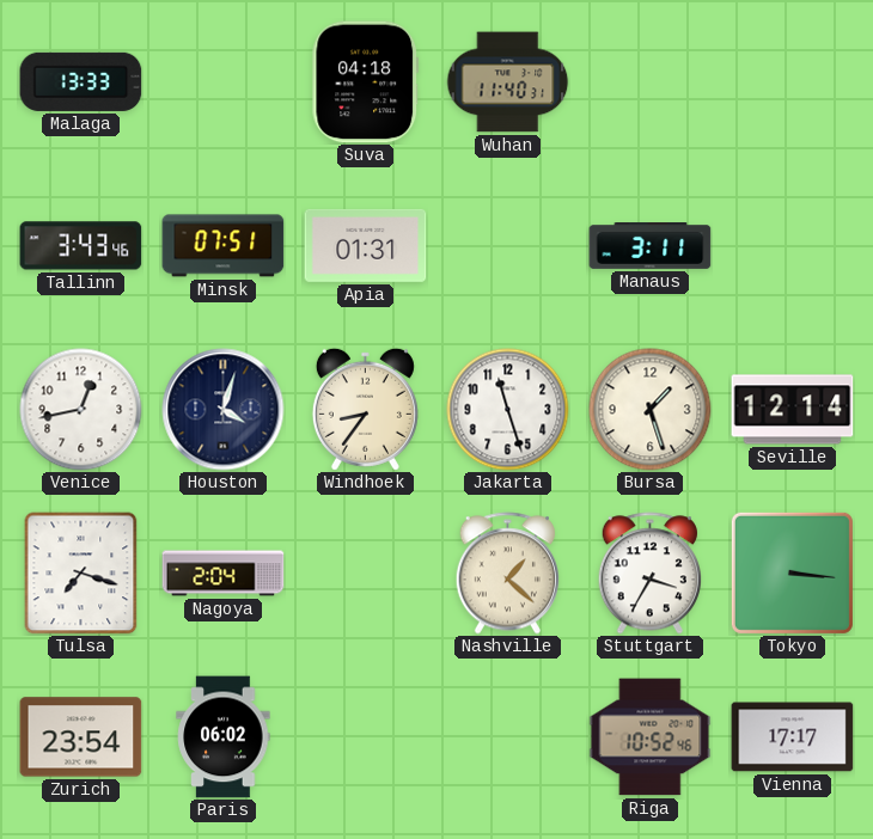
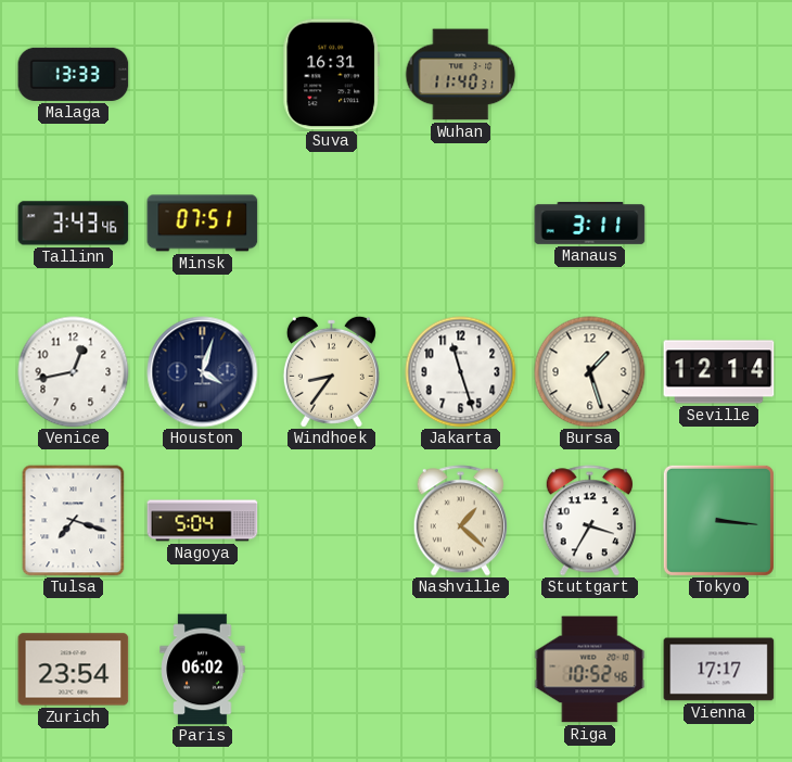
Suva: 04:18 -> 16:31 (332, 75)
Apia: 01:31 -> none (366, 245)
Nagoya: 2:04 -> 5:04 (203, 521)
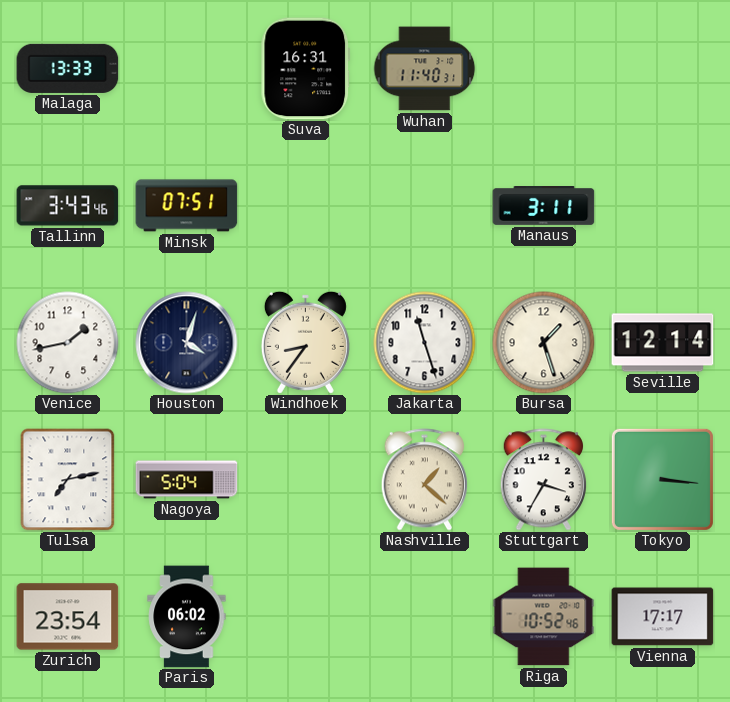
Venice: 12:43 -> 1:43 (68, 343)
Tulsa: 7:18 -> 7:13 (68, 480)
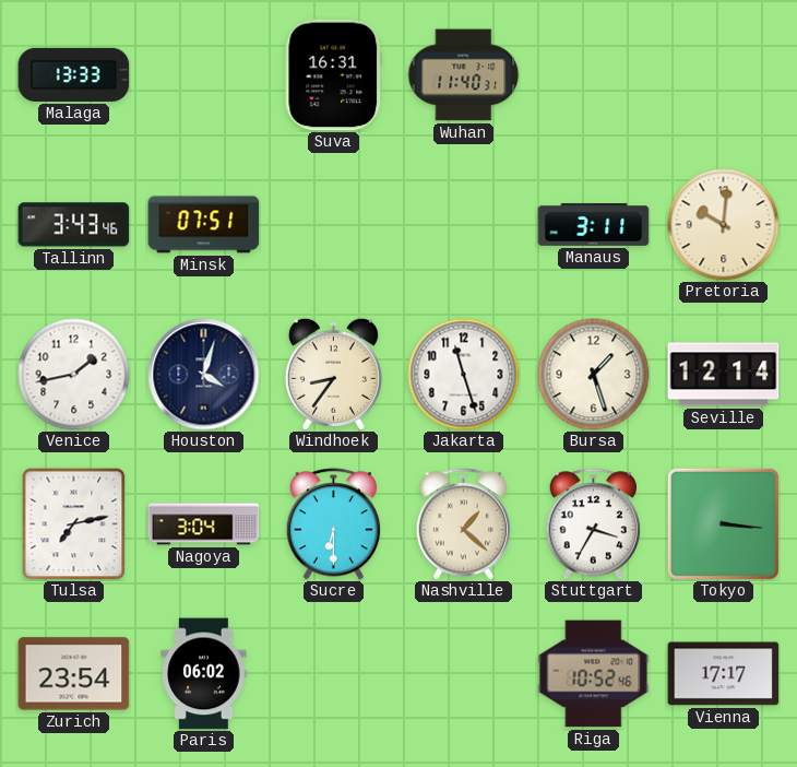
Pretoria: none -> 10:01 (724, 225)
Nagoya: 5:04 -> 3:04 (204, 524)
Sucre: none -> 6:30 (333, 524)
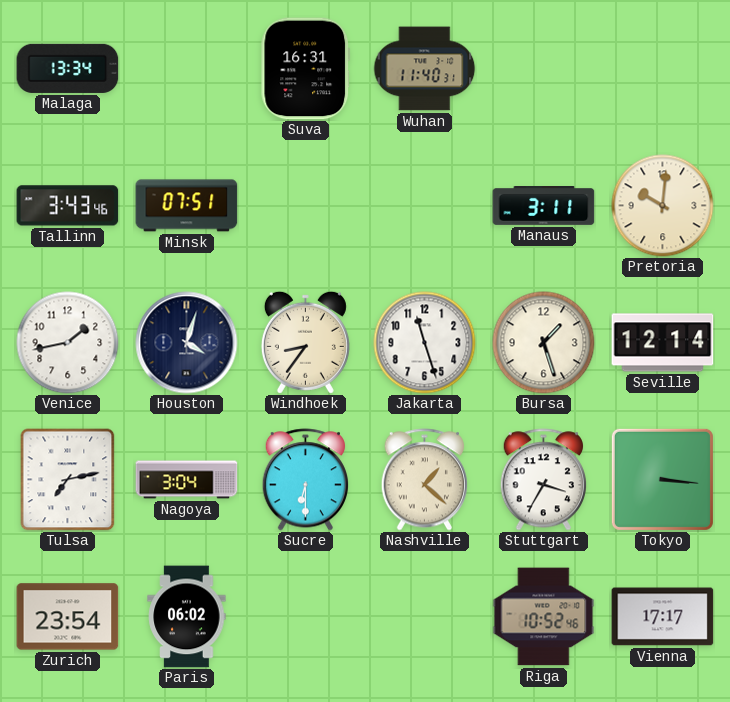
Malaga: 13:33 -> 13:34 (68, 68)
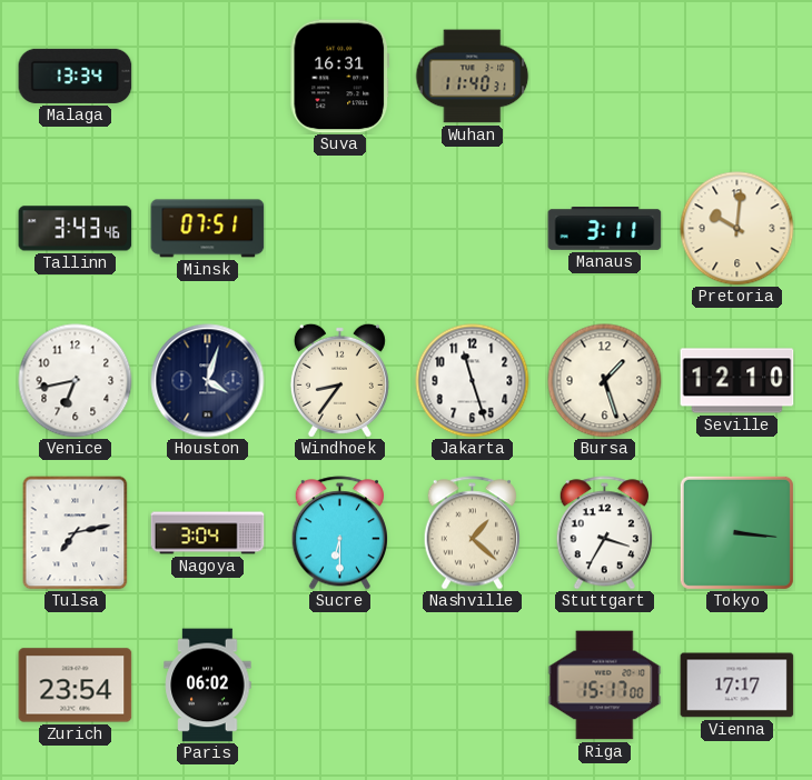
Venice: 1:43 -> 6:43 (76, 381)
Seville: 12:14 -> 12:10 (737, 381)
Riga: 10:52 -> 15:17 (605, 686)
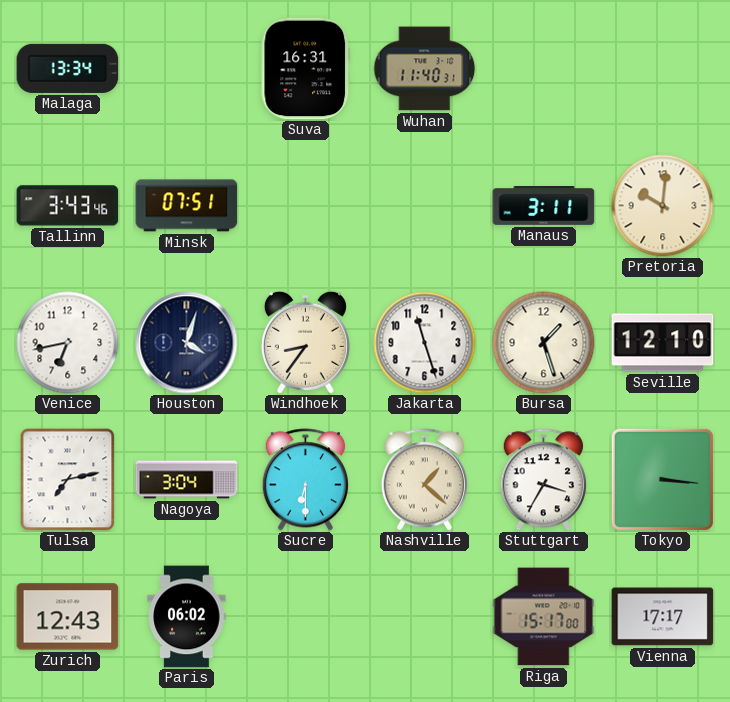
Zurich: 23:54 -> 12:43 (68, 617)
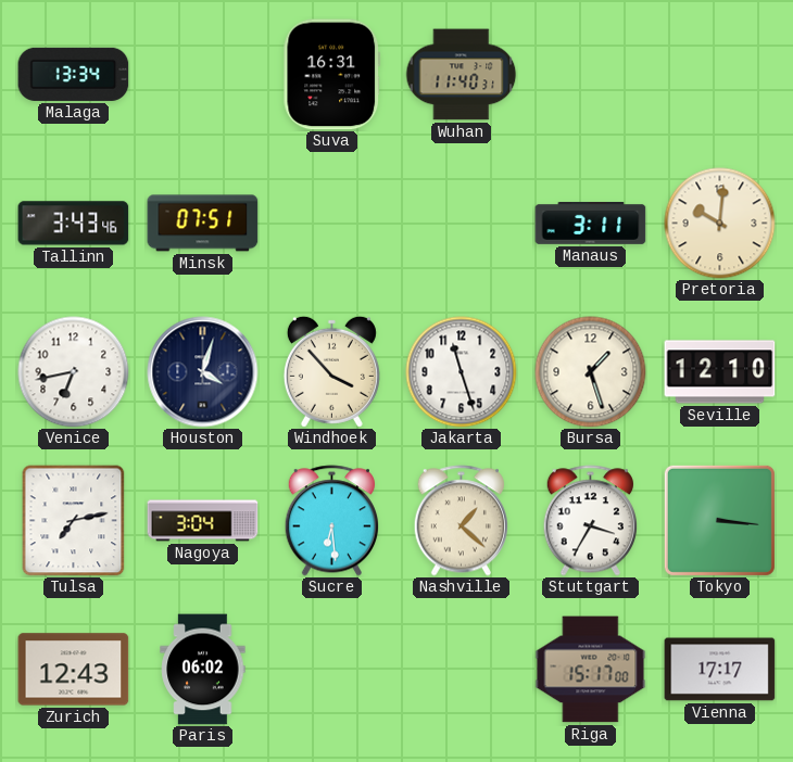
Windhoek: 8:36 -> 3:53 (331, 371)
Sucre: 6:30 -> 6:29 (331, 521)
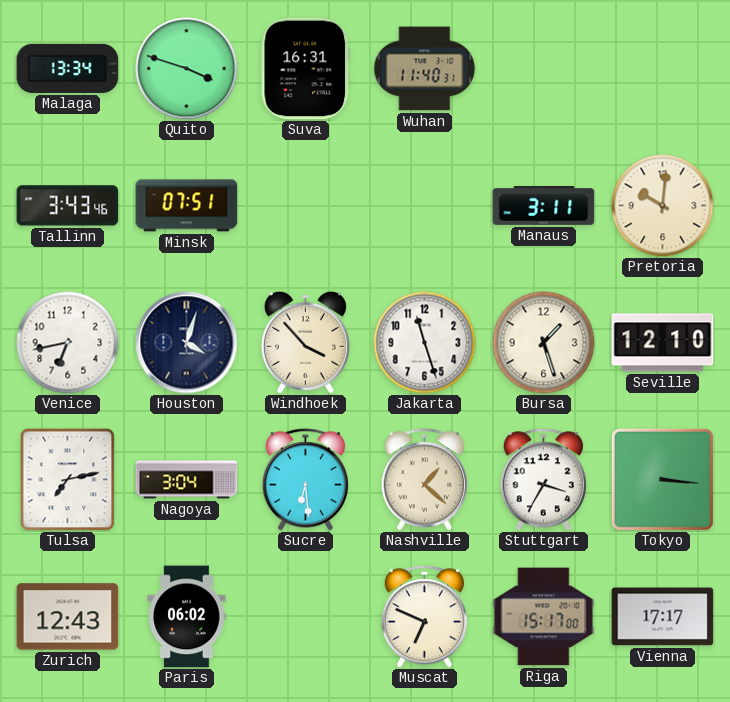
Quito: none -> 3:48 (187, 69)
Muscat: none -> 6:49 (424, 617)
